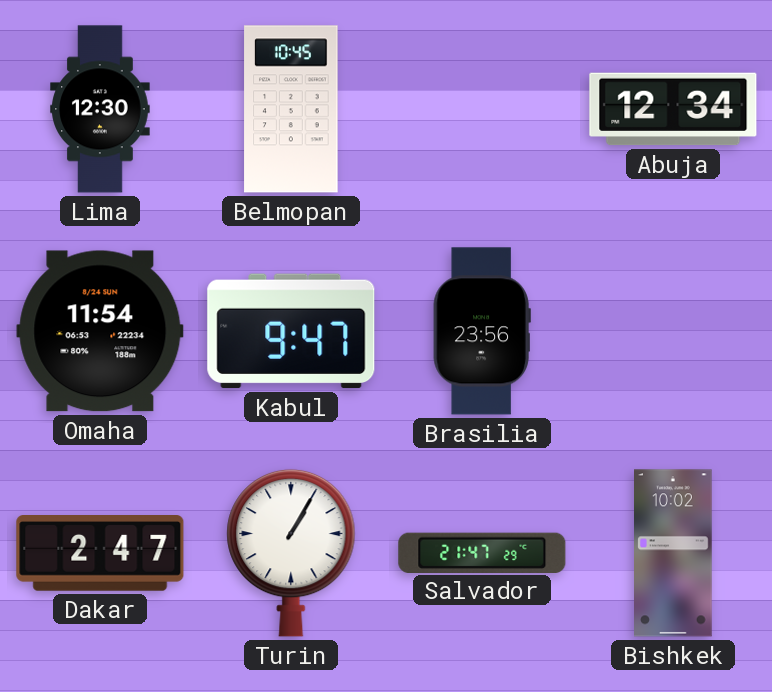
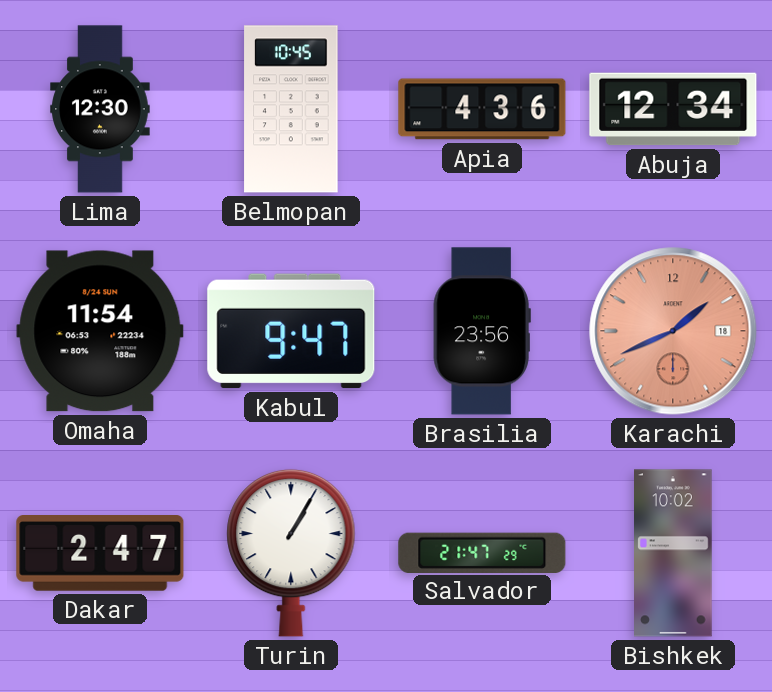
Apia: none -> 4:36 (482, 109)
Karachi: none -> 1:41 (673, 331)
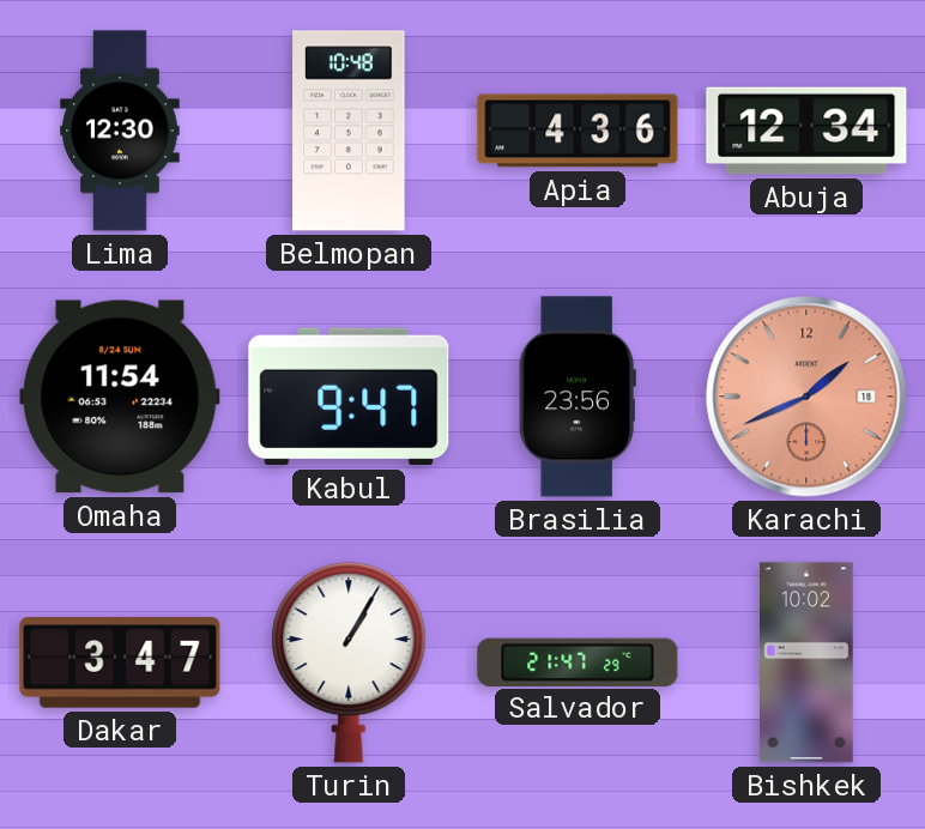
Belmopan: 10:45 -> 10:48 (349, 131)
Dakar: 2:47 -> 3:47 (120, 664)
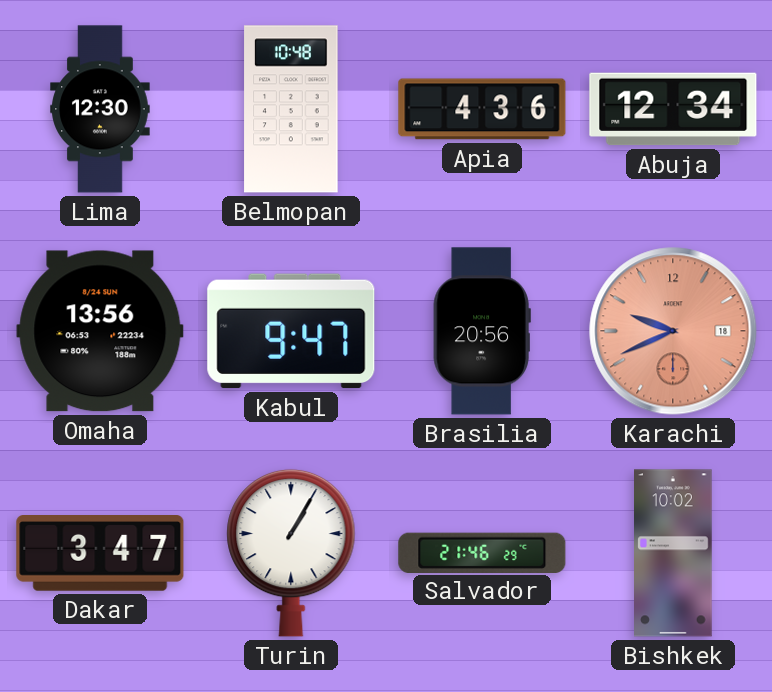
Omaha: 11:54 -> 13:56 (100, 331)
Brasilia: 23:56 -> 20:56 (482, 331)
Karachi: 1:41 -> 9:41 (673, 331)
Salvador: 21:47 -> 21:46 (482, 552)
